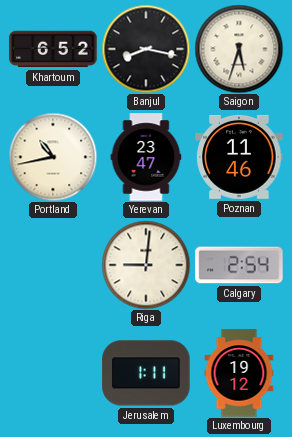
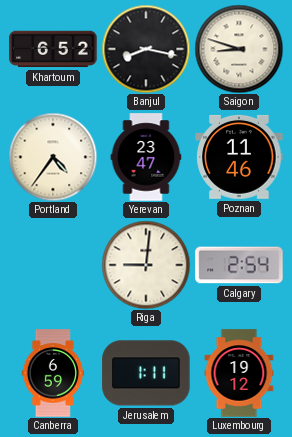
Saigon: 5:33 -> 8:48 (239, 49)
Portland: 10:43 -> 4:36 (53, 157)
Canberra: none -> 6:59 (52, 373)
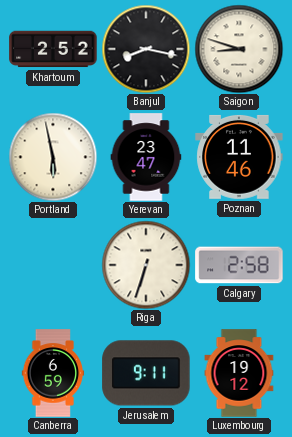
Khartoum: 6:52 -> 2:52 (53, 49)
Portland: 4:36 -> 5:58 (53, 157)
Riga: 9:01 -> 6:33 (146, 265)
Calgary: 2:54 -> 2:58 (239, 265)
Jerusalem: 1:11 -> 9:11 (146, 373)
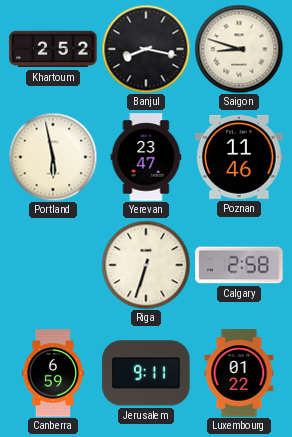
Luxembourg: 19:12 -> 01:22 (239, 373)
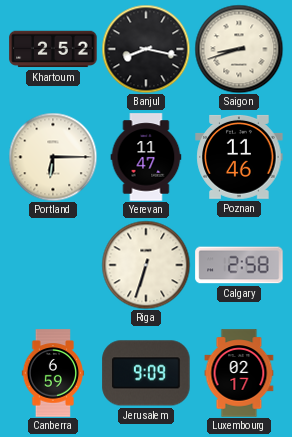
Saigon: 8:48 -> 8:42 (239, 49)
Portland: 5:58 -> 6:15 (53, 157)
Yerevan: 23:47 -> 11:47 (146, 157)
Jerusalem: 9:11 -> 9:09 (146, 373)
Luxembourg: 01:22 -> 02:17 (239, 373)
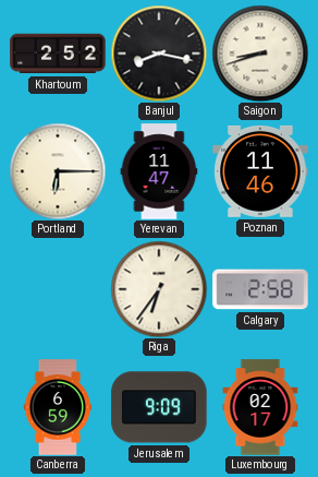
Riga: 6:33 -> 6:36 (159, 289)
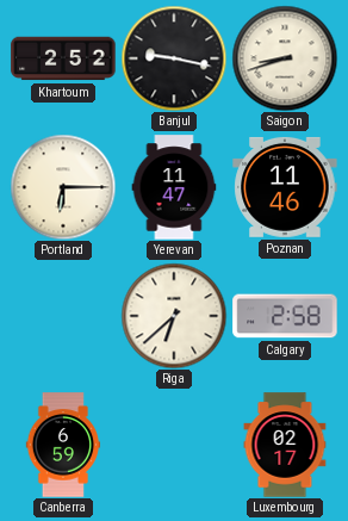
Banjul: 8:17 -> 9:17 (174, 58)
Riga: 6:36 -> 6:38 (174, 316)
Jerusalem: 9:09 -> none (159, 407)
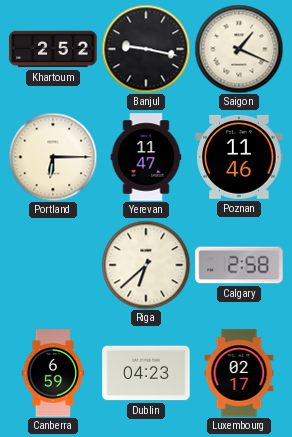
Saigon: 8:42 -> 1:19 (239, 49)
Dublin: none -> 04:23 (146, 373)
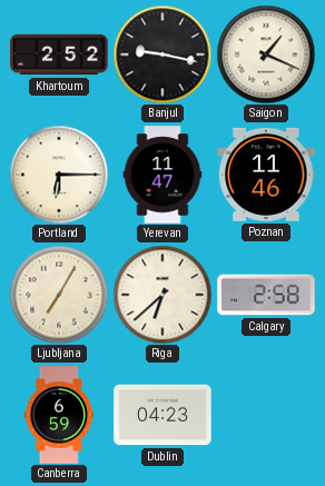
Ljubljana: none -> 7:05 (59, 295)
Luxembourg: 02:17 -> none (239, 373)
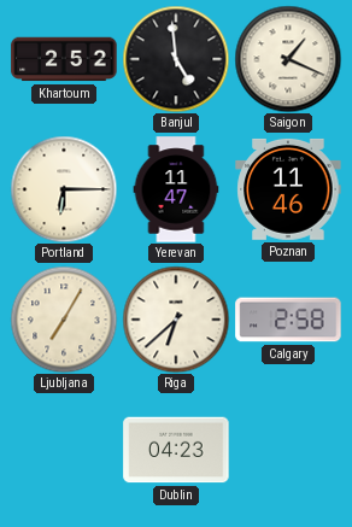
Banjul: 9:17 -> 4:59 (176, 59)
Canberra: 6:59 -> none (58, 415)
